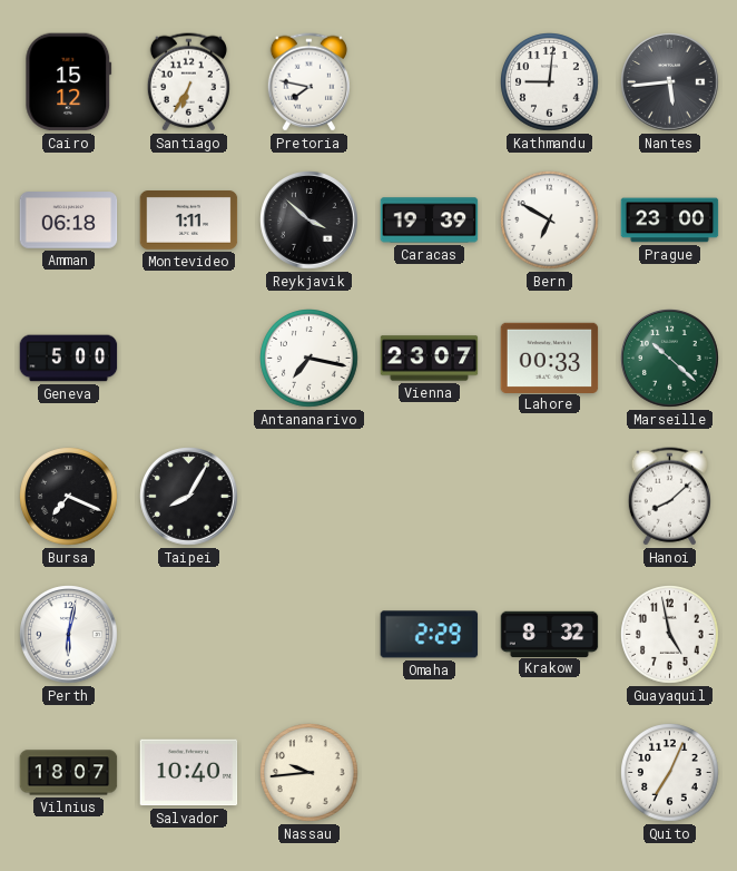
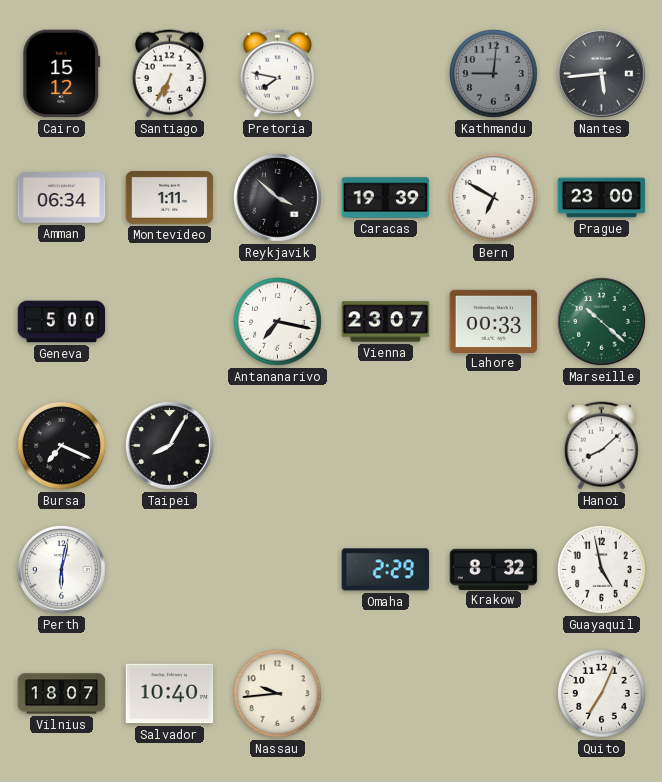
Kathmandu dial: white -> grey (494, 74)
Amman: 06:18 -> 06:34 (62, 198)
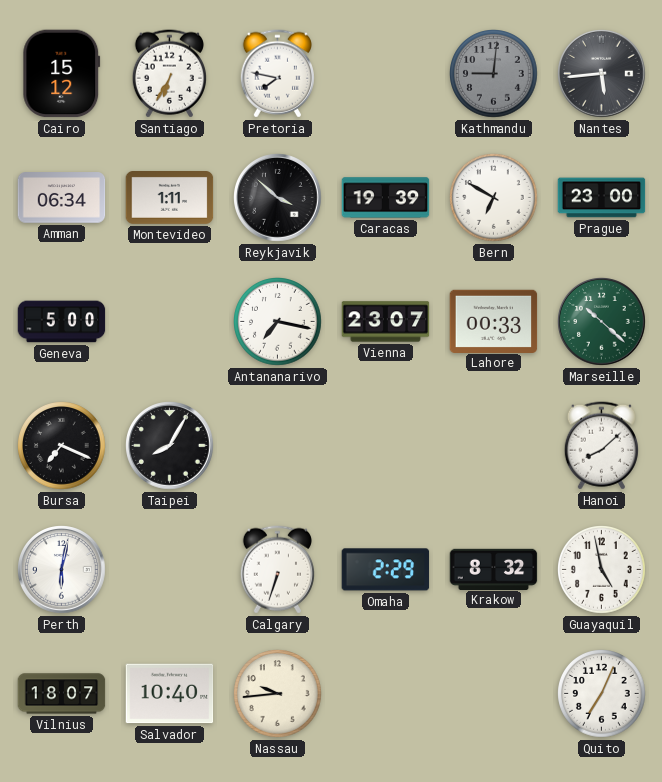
Calgary: none -> 6:33 (277, 570)
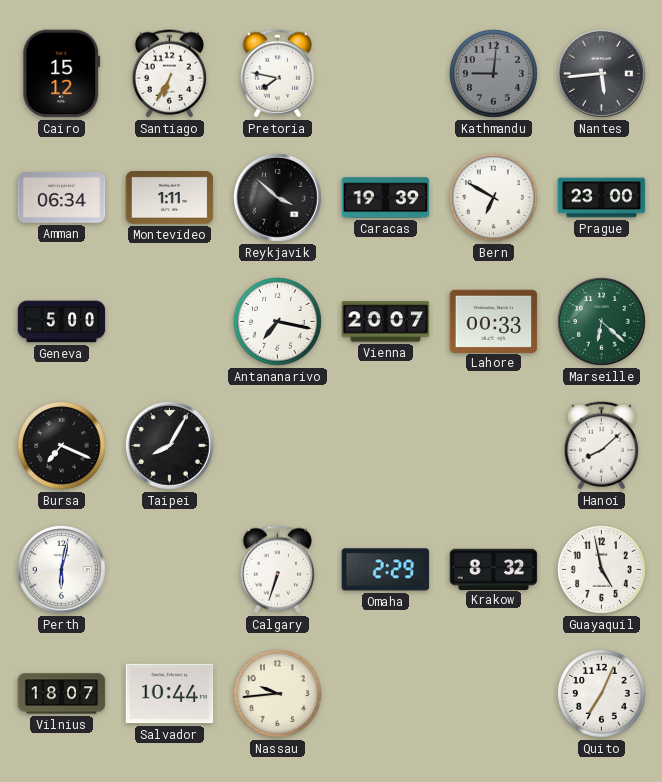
Vienna: 23:07 -> 20:07 (386, 322)
Marseille: 10:22 -> 6:22 (602, 322)
Salvador: 10:40 -> 10:44 (170, 694)
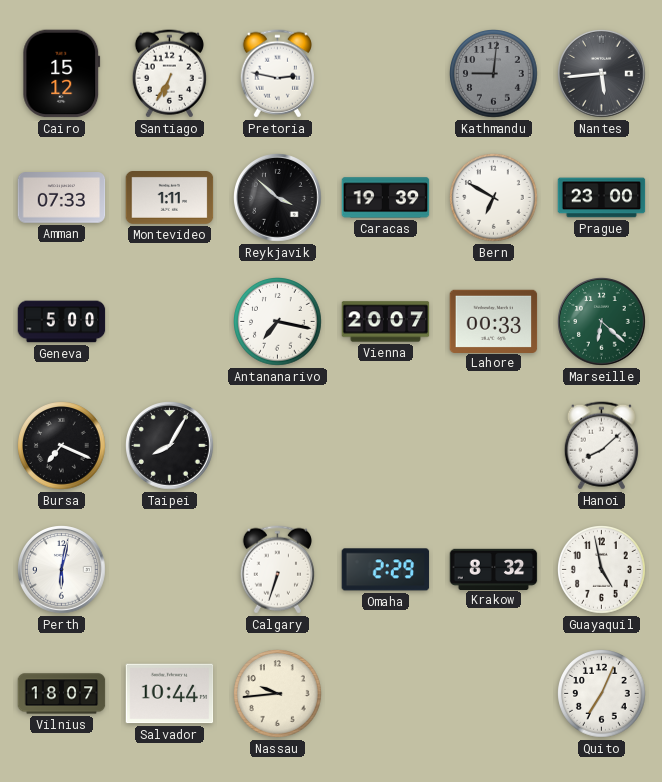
Pretoria: 7:47 -> 2:47 (277, 74)
Amman: 06:34 -> 07:33 (62, 198)
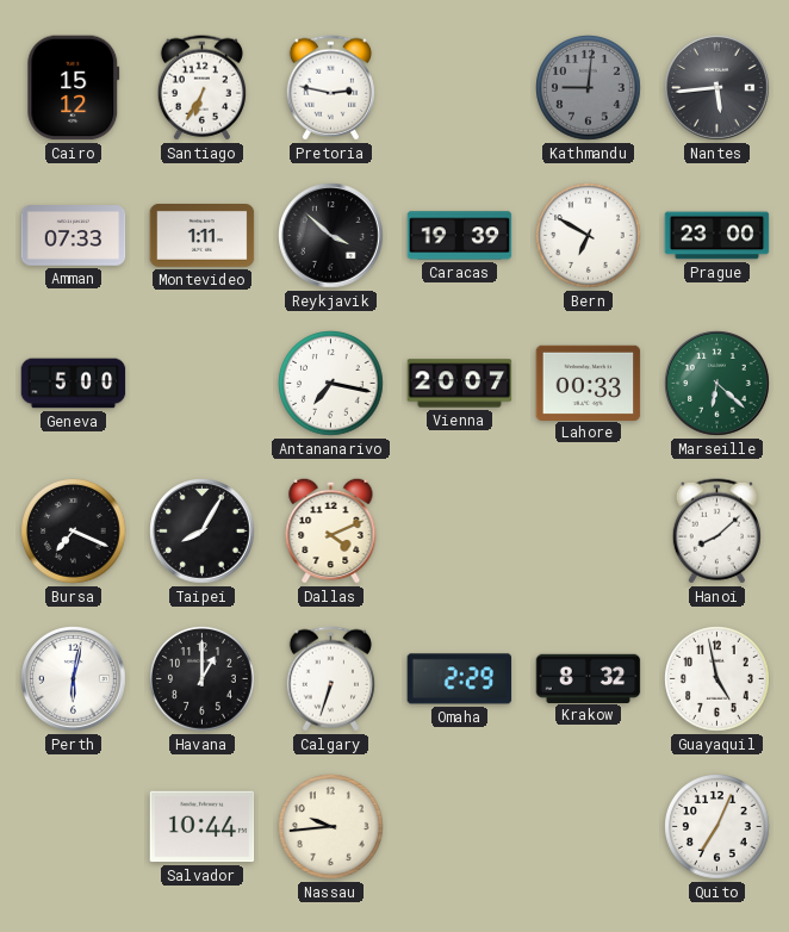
Dallas: none -> 4:11 (331, 530)
Havana: none -> 1:00 (203, 679)
Vilnius: 18:07 -> none (62, 694)
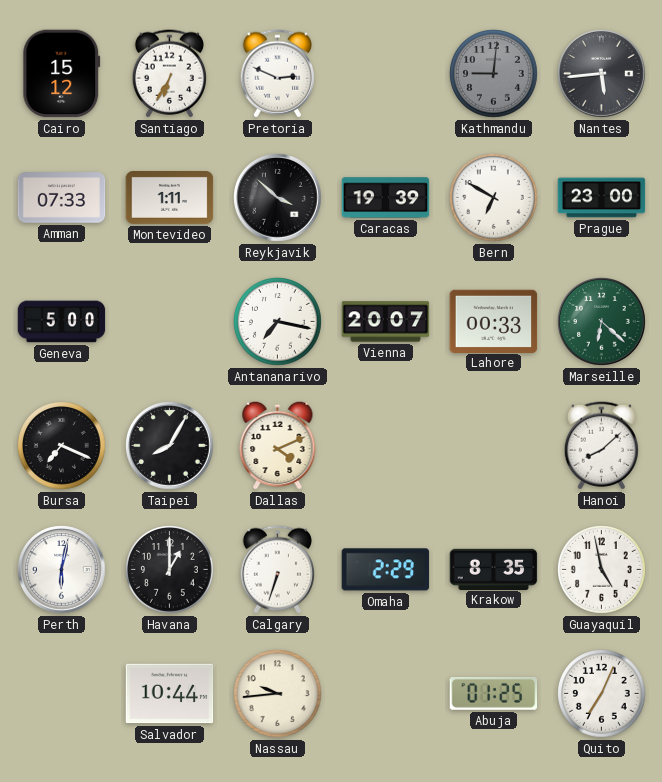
Pretoria: 2:47 -> 2:49 (277, 74)
Krakow: 8:32 -> 8:35 (494, 569)
Abuja: none -> 01:25 (494, 693)
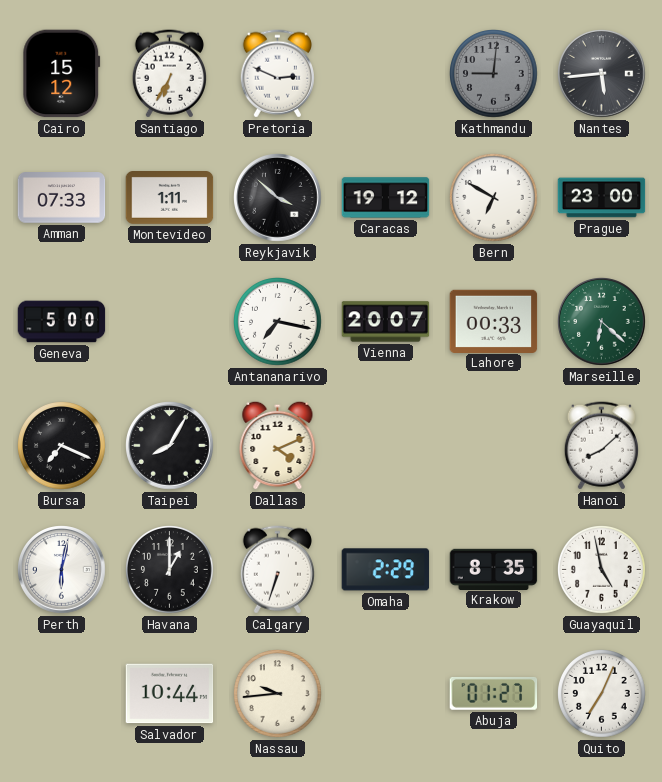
Caracas: 19:39 -> 19:12 (386, 198)
Abuja: 01:25 -> 01:27 (494, 693)
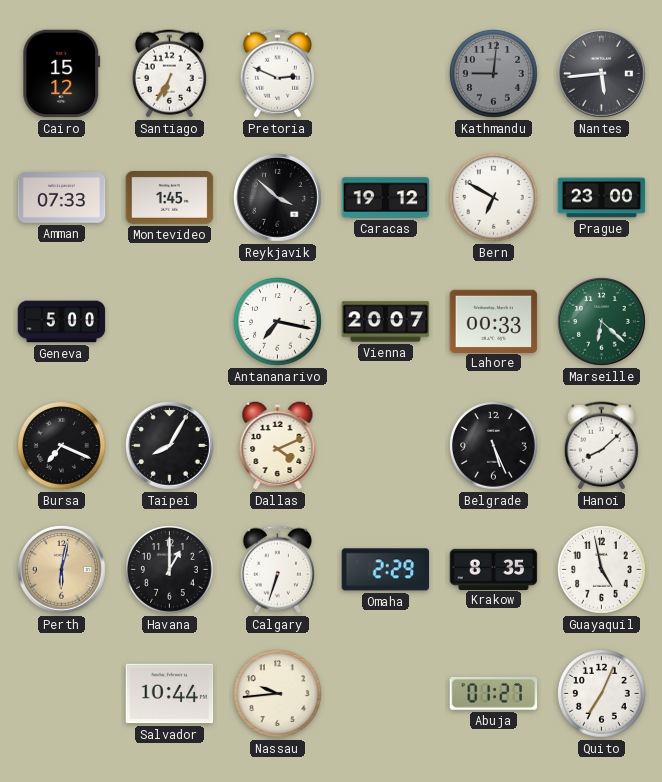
Montevideo: 1:11 -> 1:45 (170, 198)
Belgrade: none -> 5:26 (494, 446)
Perth dial: white -> champagne (62, 570)
